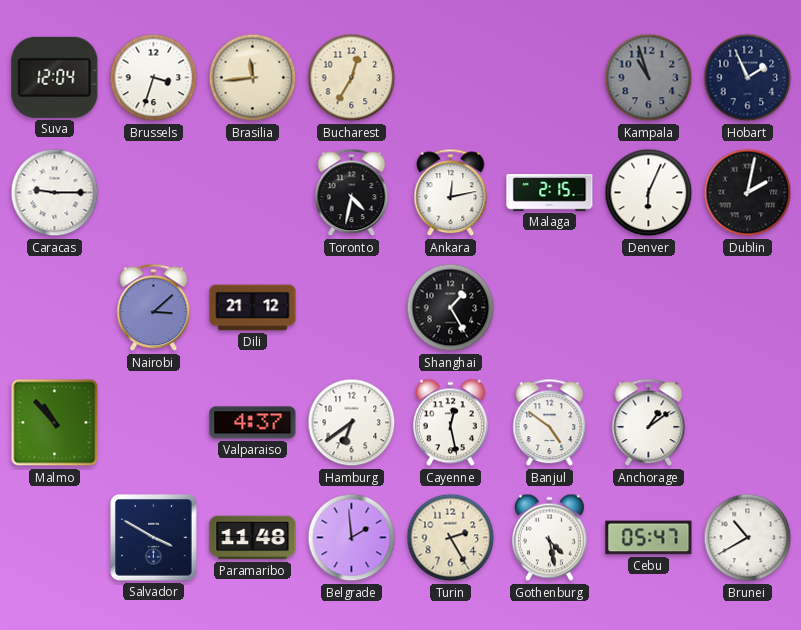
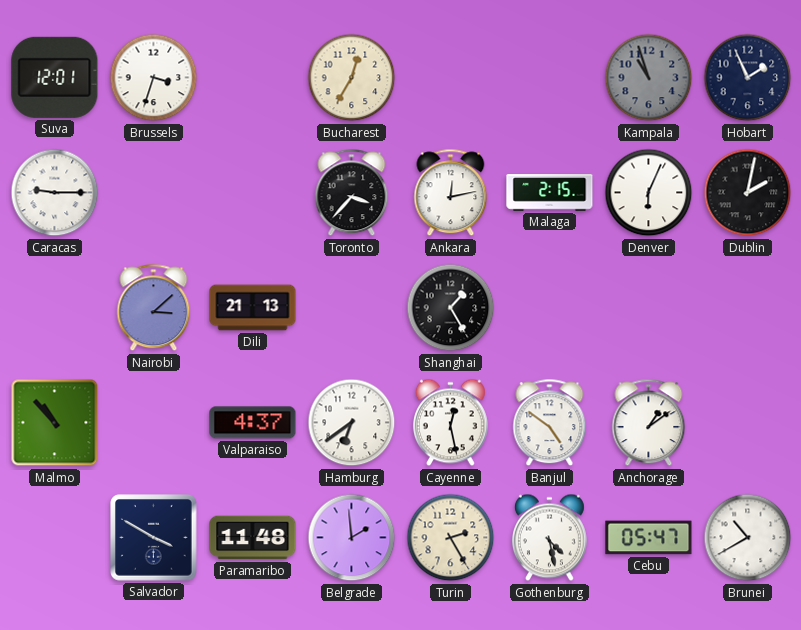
Suva: 12:04 -> 12:01 (55, 77)
Brasilia: 11:44 -> none (253, 78)
Toronto: 4:32 -> 3:37 (352, 193)
Dili: 21:12 -> 21:13 (253, 308)
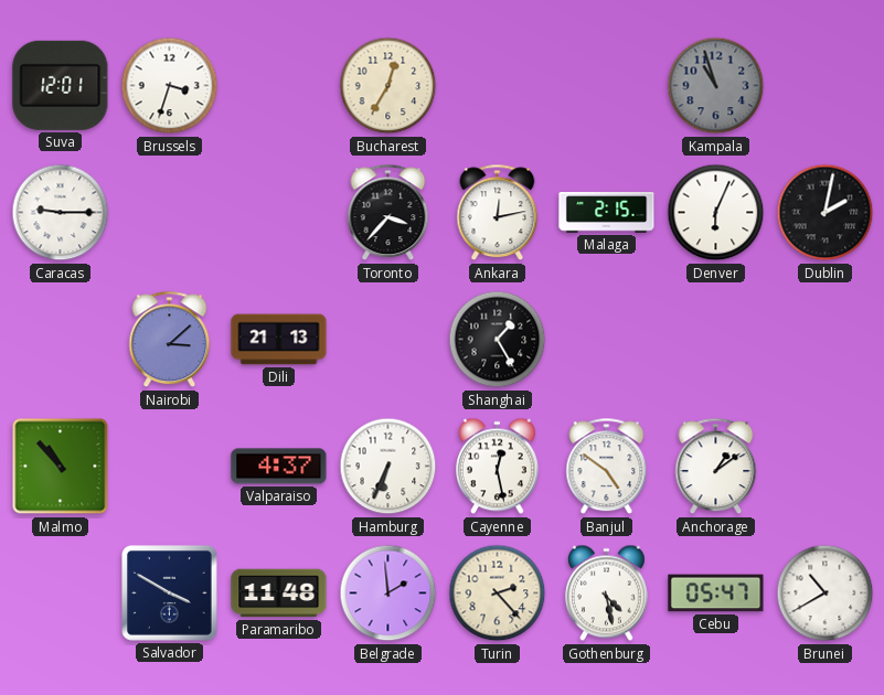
Hobart: 1:56 -> none (748, 78)
Hamburg: 6:39 -> 6:34 (388, 467)
Turin: 2:25 -> 2:23 (498, 594)
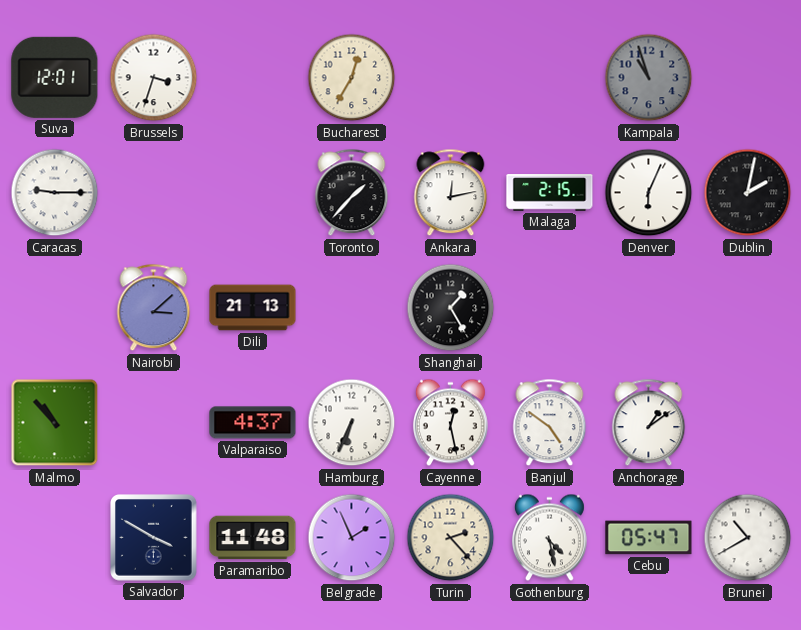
Toronto: 3:37 -> 1:37 (352, 193)
Belgrade: 1:59 -> 1:56 (352, 538)
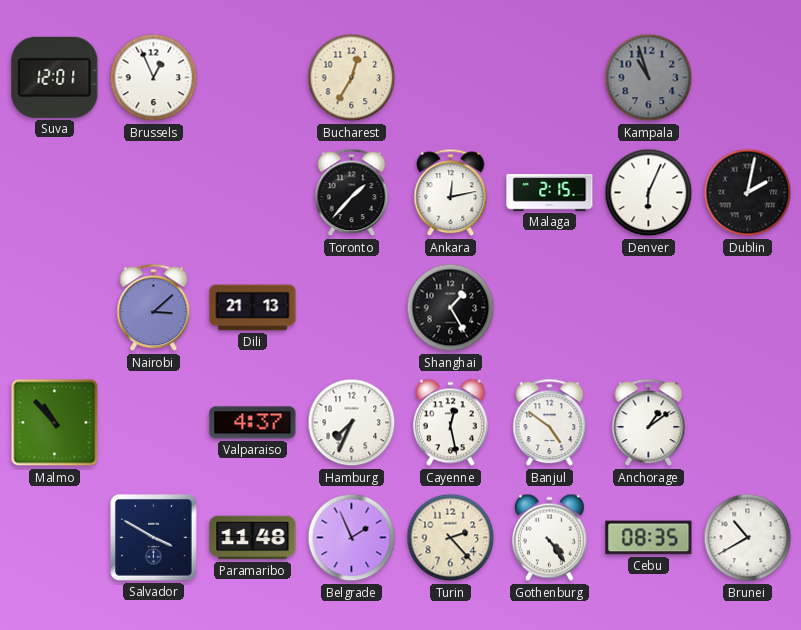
Brussels: 3:33 -> 12:56 (154, 78)
Caracas: 9:15 -> none (55, 193)
Hamburg: 6:34 -> 7:34 (352, 423)
Gothenburg: 4:28 -> 4:24 (549, 538)
Cebu: 05:47 -> 08:35 (649, 538)
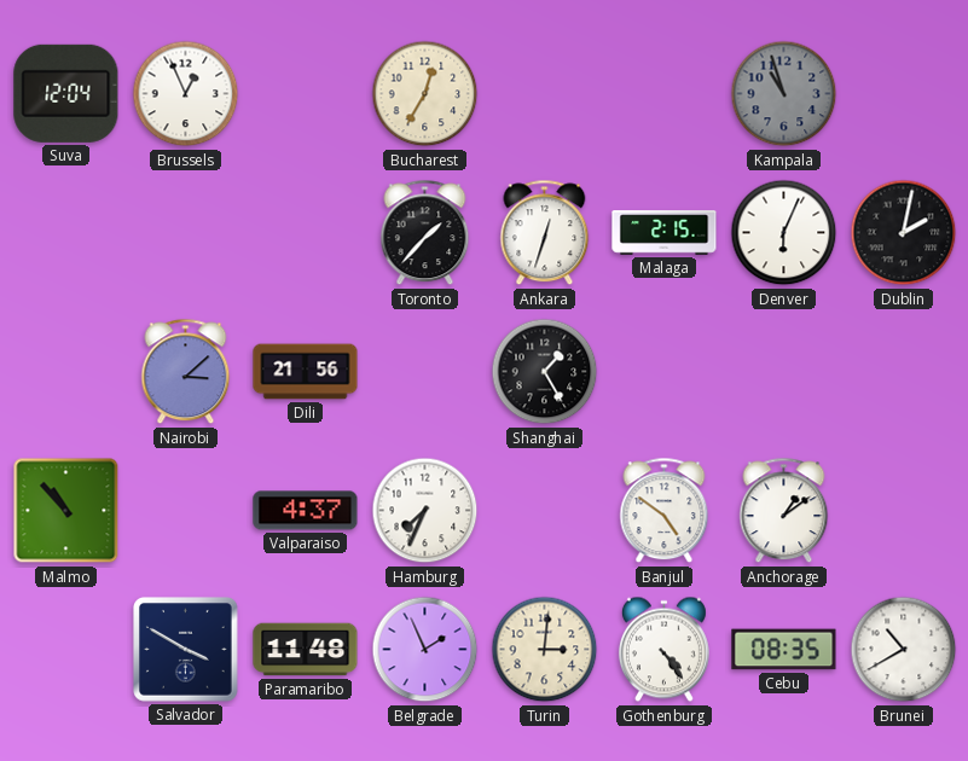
Suva: 12:01 -> 12:04 (66, 93)
Ankara: 12:13 -> 12:33 (545, 233)
Dili: 21:13 -> 21:56 (306, 372)
Cayenne: 12:28 -> none (450, 423)
Turin: 2:23 -> 3:01 (545, 650)
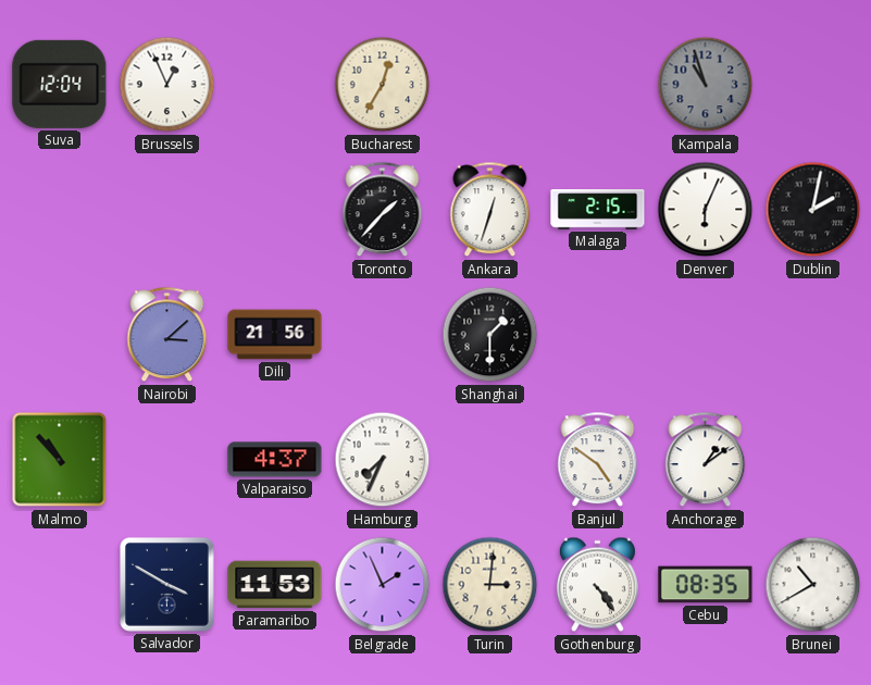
Shanghai: 1:25 -> 1:30 (490, 335)
Paramaribo: 11:48 -> 11:53 (275, 585)
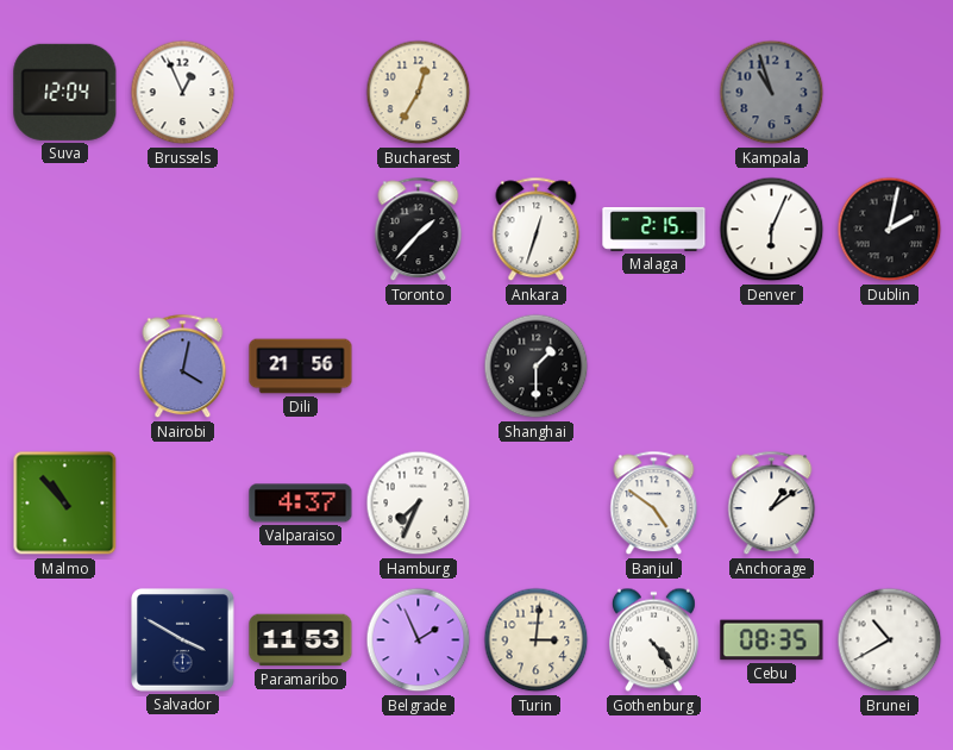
Nairobi: 3:08 -> 4:02 (183, 367)
